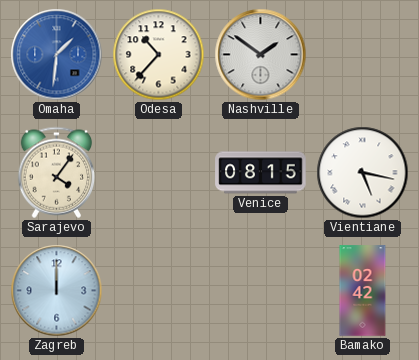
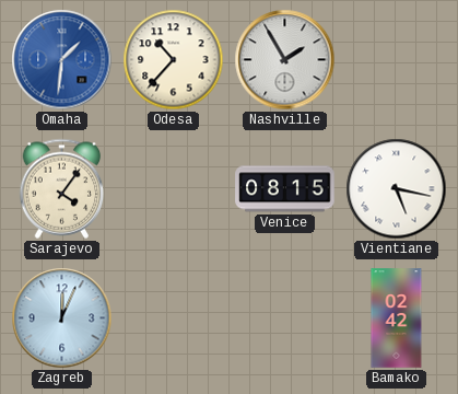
Nashville: 1:51 -> 1:55 (285, 60)
Zagreb: 12:00 -> 12:04 (62, 318)
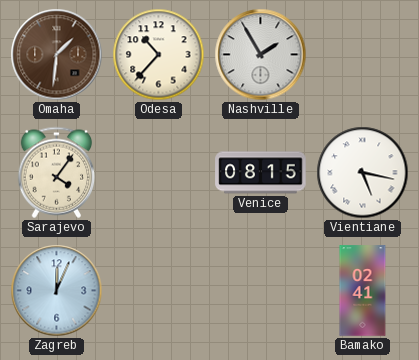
Omaha dial: blue -> brown (57, 55)
Bamako: 02:42 -> 02:41 (363, 291)
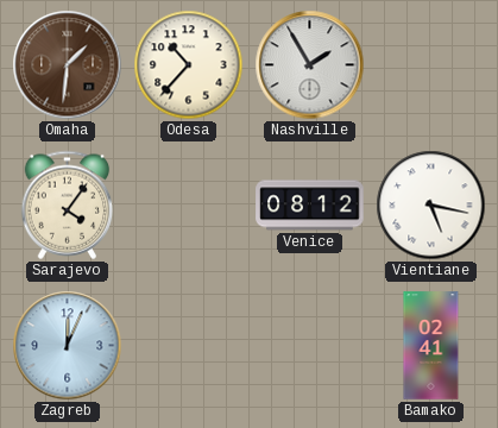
Venice: 08:15 -> 08:12 (310, 206)
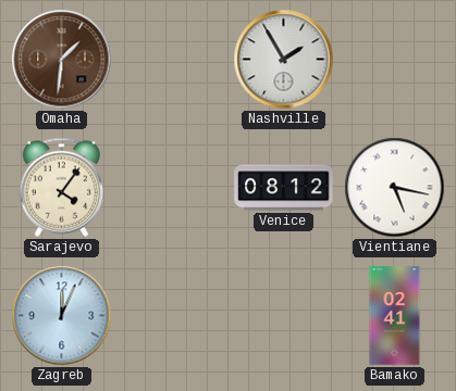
Odesa: 10:37 -> none (189, 65)
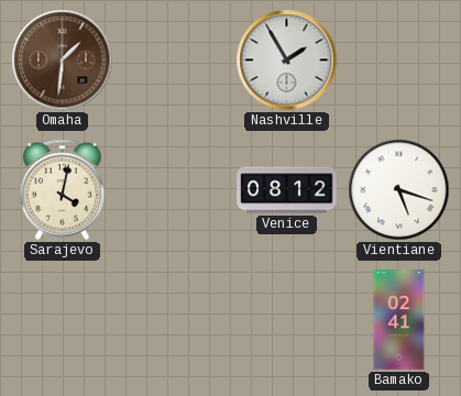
Sarajevo: 4:06 -> 4:02 (63, 189)
Vientiane: 5:17 -> 5:18 (399, 190)
Zagreb: 12:04 -> none (62, 316)
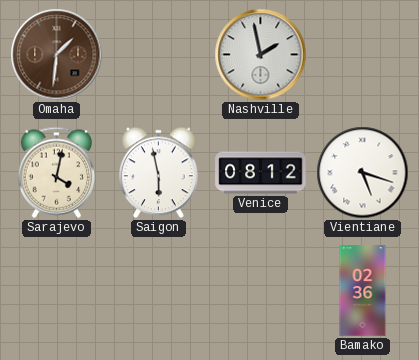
Nashville: 1:55 -> 1:58 (261, 55)
Saigon: none -> 5:58 (158, 173)
Bamako: 02:41 -> 02:36 (363, 291)
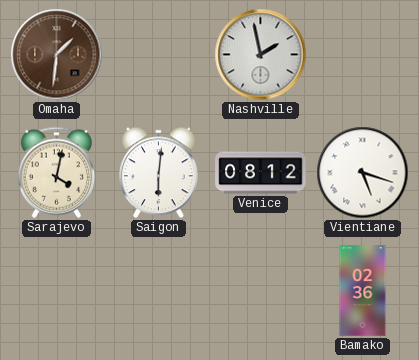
Saigon: 5:58 -> 6:01 (158, 173)
